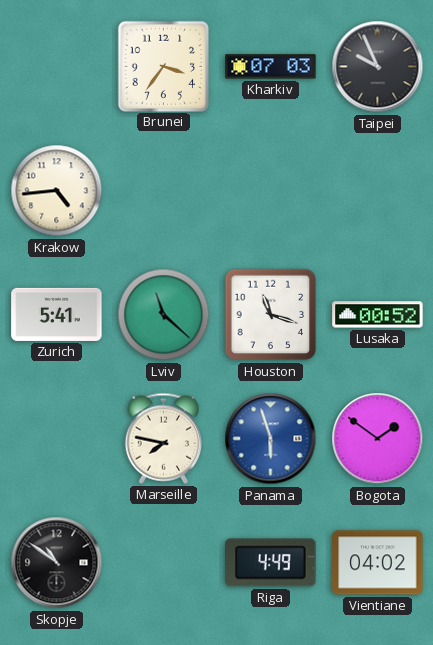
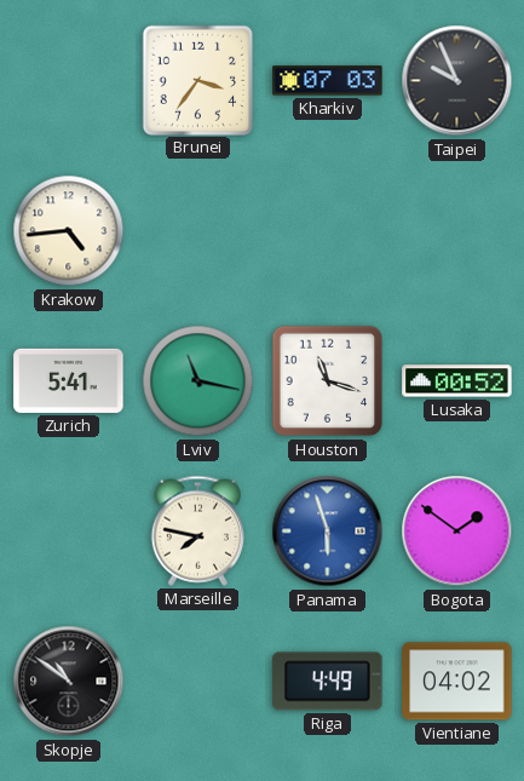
Lviv: 11:22 -> 11:17 (198, 381)
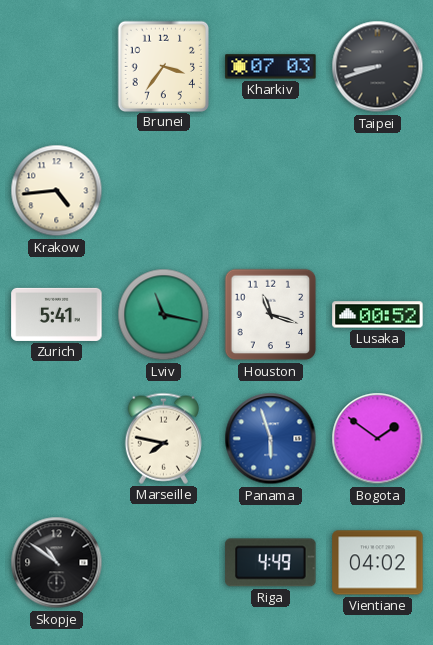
Taipei: 9:56 -> 8:42 (378, 67)
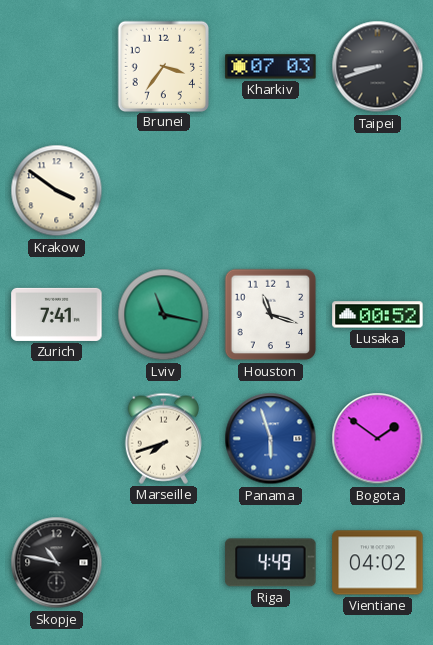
Krakow: 4:44 -> 3:51 (57, 191)
Zurich: 5:41 -> 7:41 (57, 314)
Marseille: 7:47 -> 7:42 (163, 438)
Skopje: 10:51 -> 10:47 (57, 563)
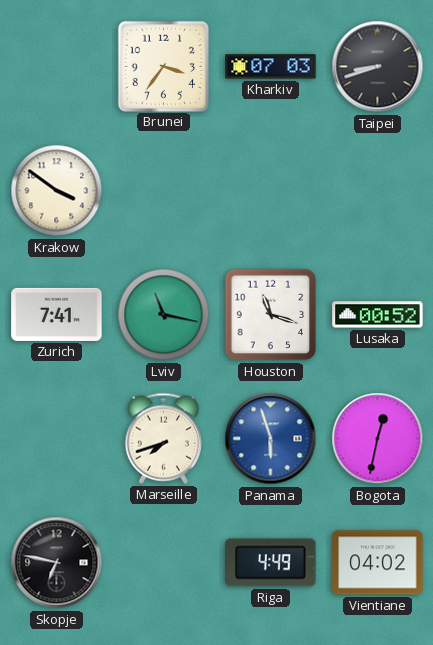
Bogota: 1:51 -> 12:32 (378, 439)
Skopje: 10:47 -> 6:47 (57, 563)
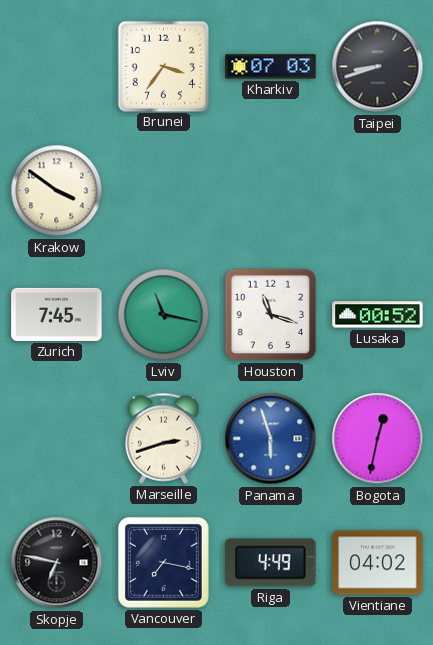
Zurich: 7:41 -> 7:45 (57, 314)
Marseille: 7:42 -> 2:42 (163, 438)
Vancouver: none -> 7:17 (163, 562)
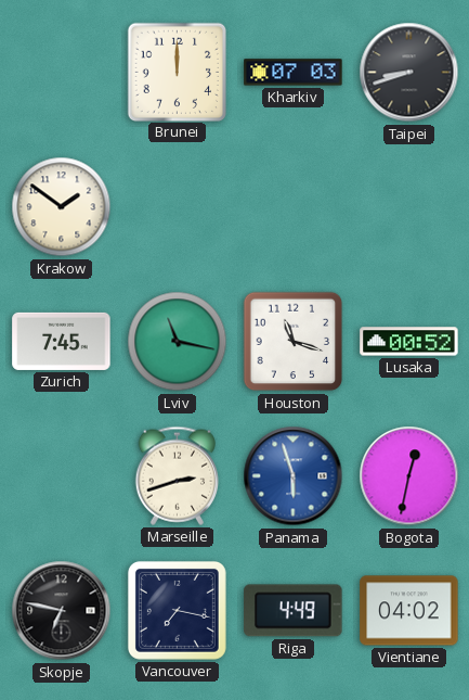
Brunei: 3:36 -> 12:00 (177, 72)
Krakow: 3:51 -> 1:51 (62, 207)
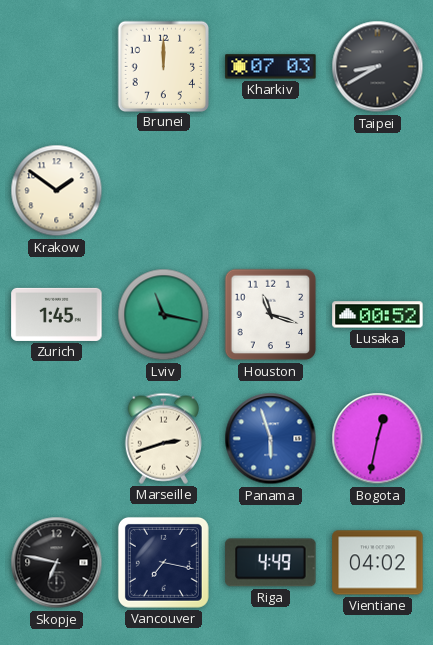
Taipei: 8:42 -> 8:40 (378, 67)
Zurich: 7:45 -> 1:45 (57, 314)
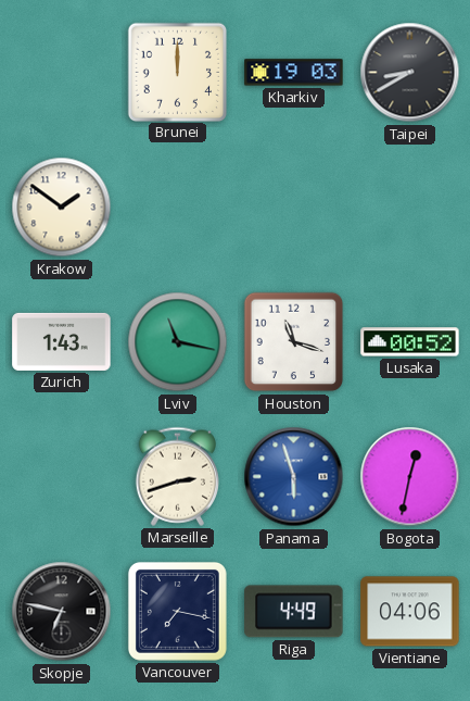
Kharkiv: 07:03 -> 19:03 (294, 73)
Zurich: 1:45 -> 1:43 (62, 341)
Vientiane: 04:02 -> 04:06 (410, 612)
